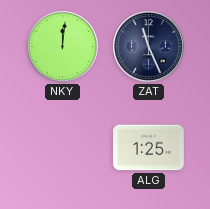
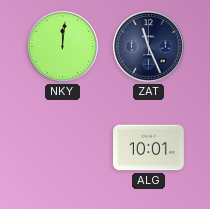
ALG: 1:25 -> 10:01 (149, 148)
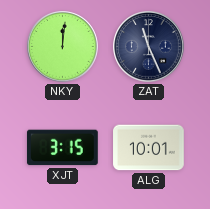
XJT: none -> 3:15 (62, 148)
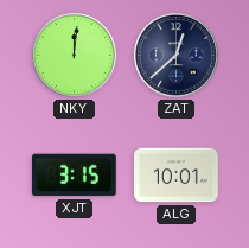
ZAT: 11:26 -> 12:38 (177, 56)
